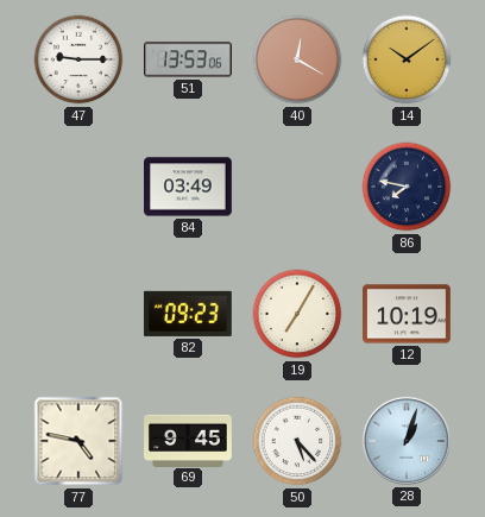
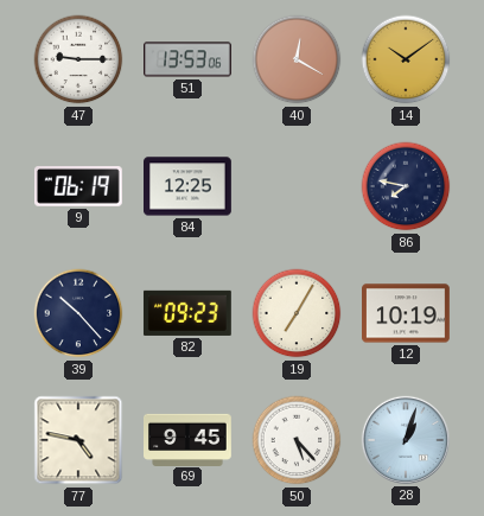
9: none -> 06:19 (79, 187)
84: 03:49 -> 12:25 (189, 186)
39: none -> 10:23 (78, 313)
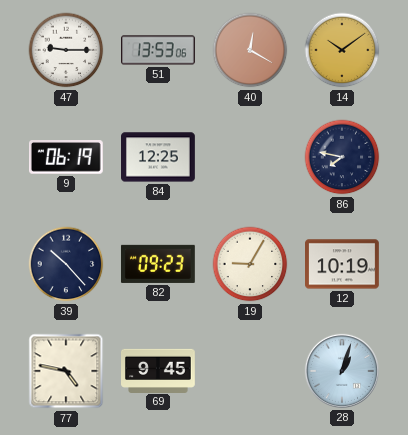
19: 7:05 -> 9:05 (250, 264)
50: 5:23 -> none (297, 440)
